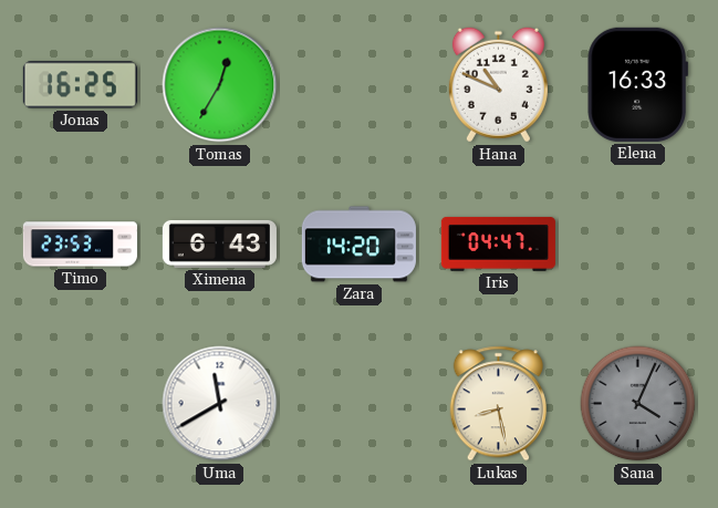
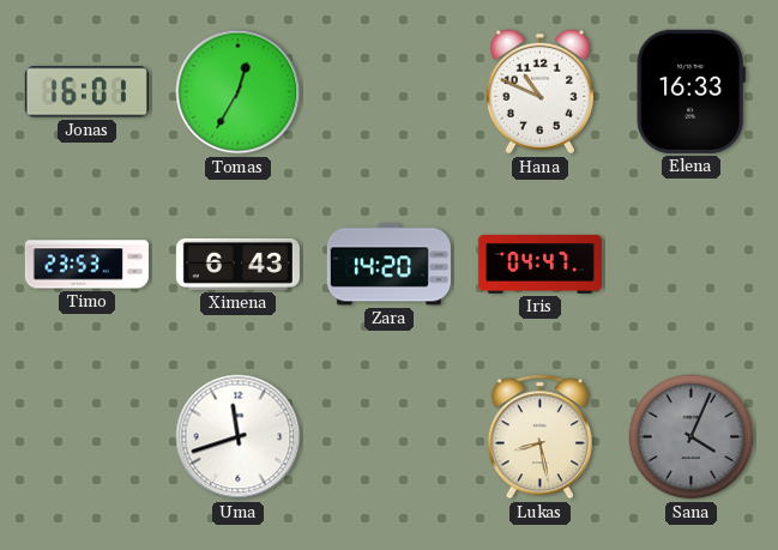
Jonas: 16:25 -> 16:01 (86, 92)
Uma: 11:40 -> 11:42 (239, 437)
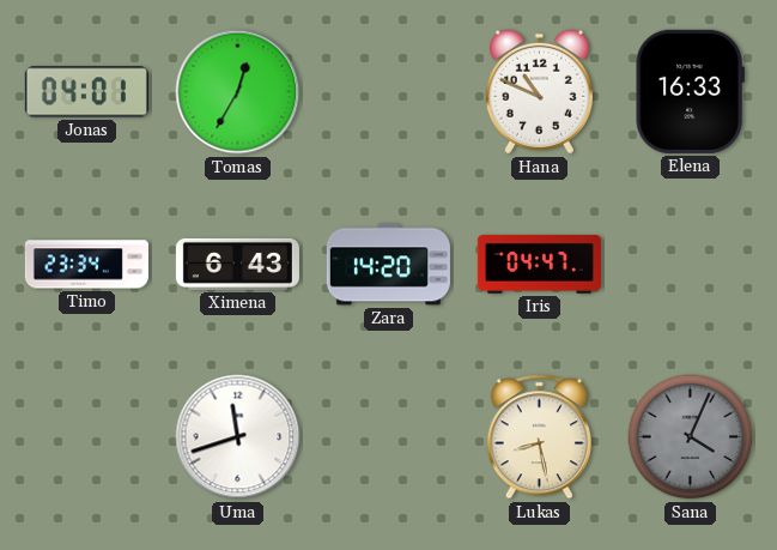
Jonas: 16:01 -> 04:01 (86, 92)
Timo: 23:53 -> 23:34 (86, 265)
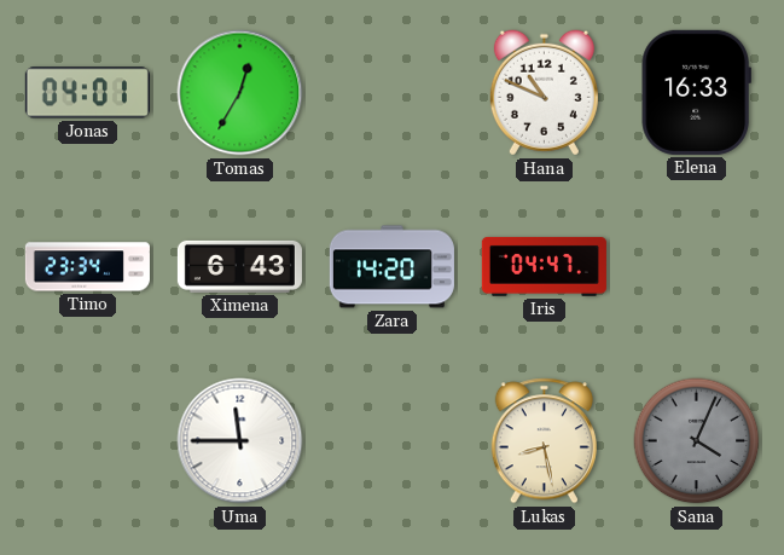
Uma: 11:42 -> 11:45 (240, 441)
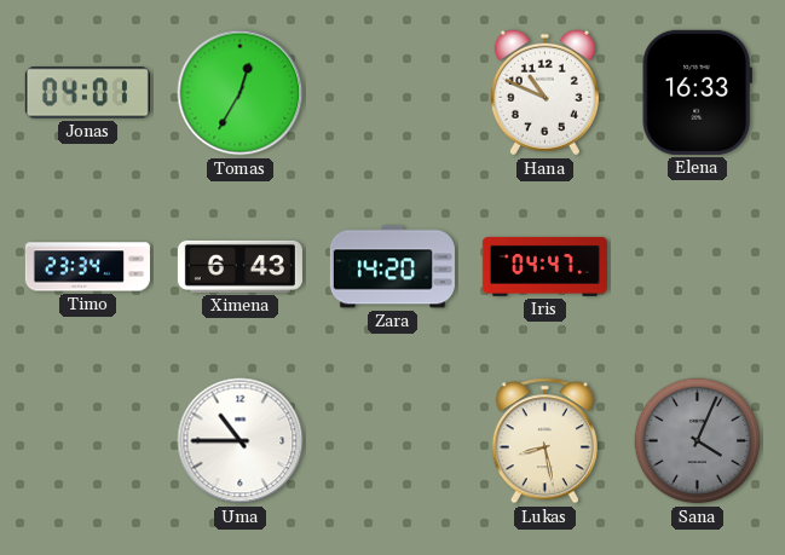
Uma: 11:45 -> 10:45 (241, 441)
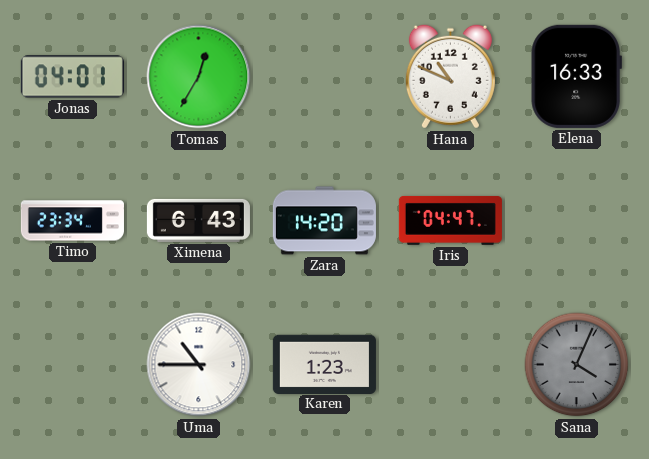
Karen: none -> 1:23 (324, 364)
Lukas: 8:28 -> none (544, 441)
